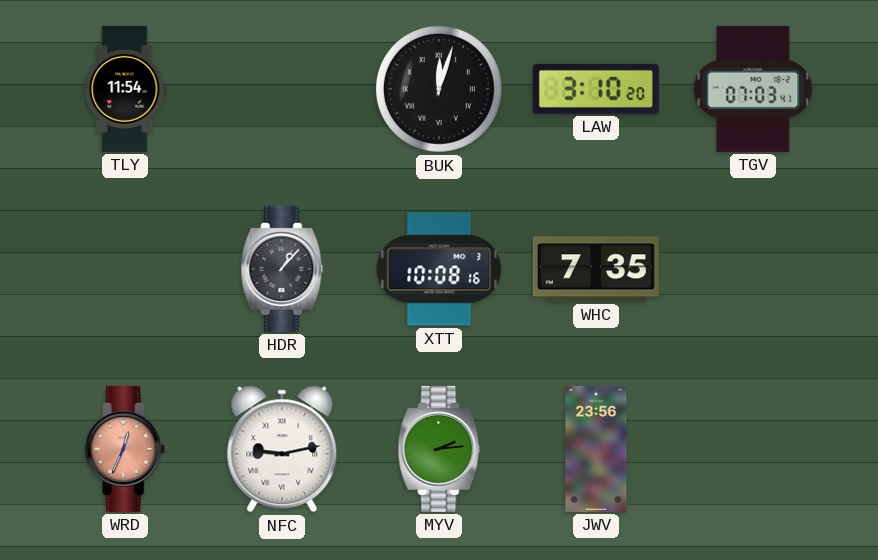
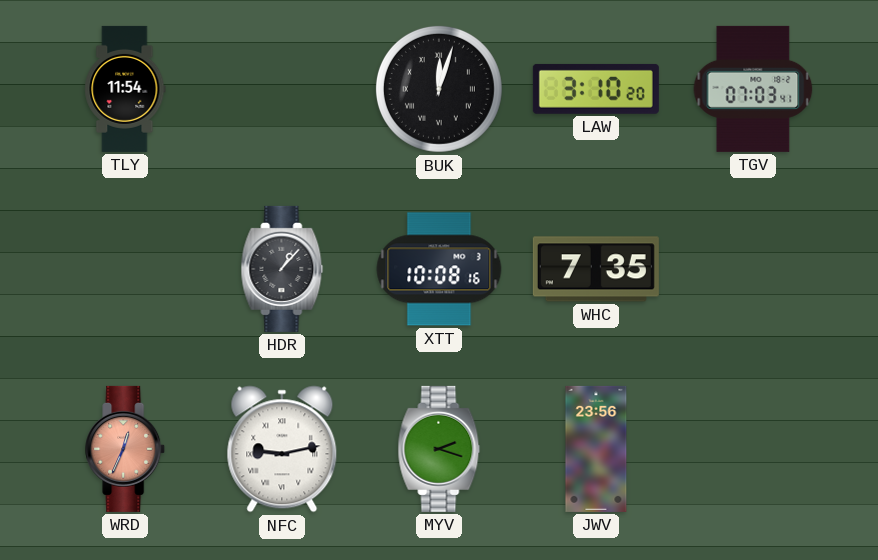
MYV: 2:14 -> 2:18 (439, 449)
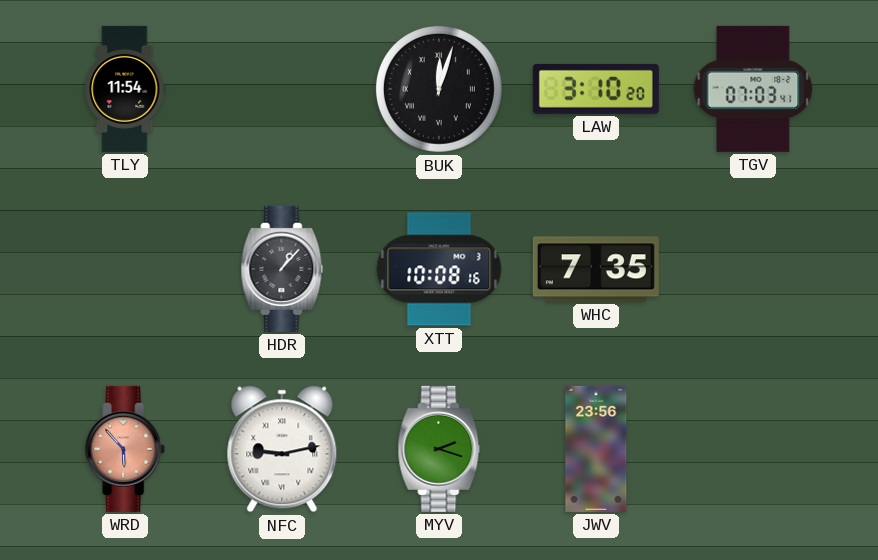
WRD: 12:34 -> 5:53 (126, 449)
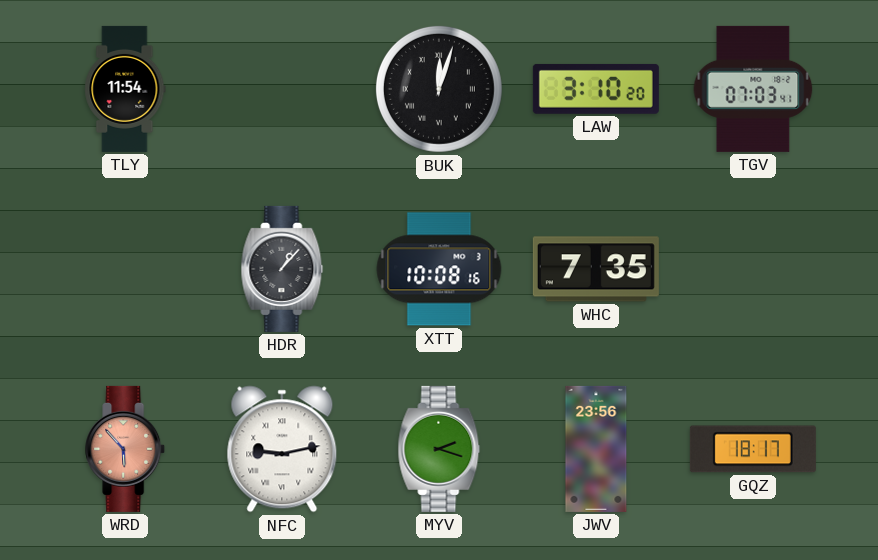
GQZ: none -> 18:17 (753, 449)
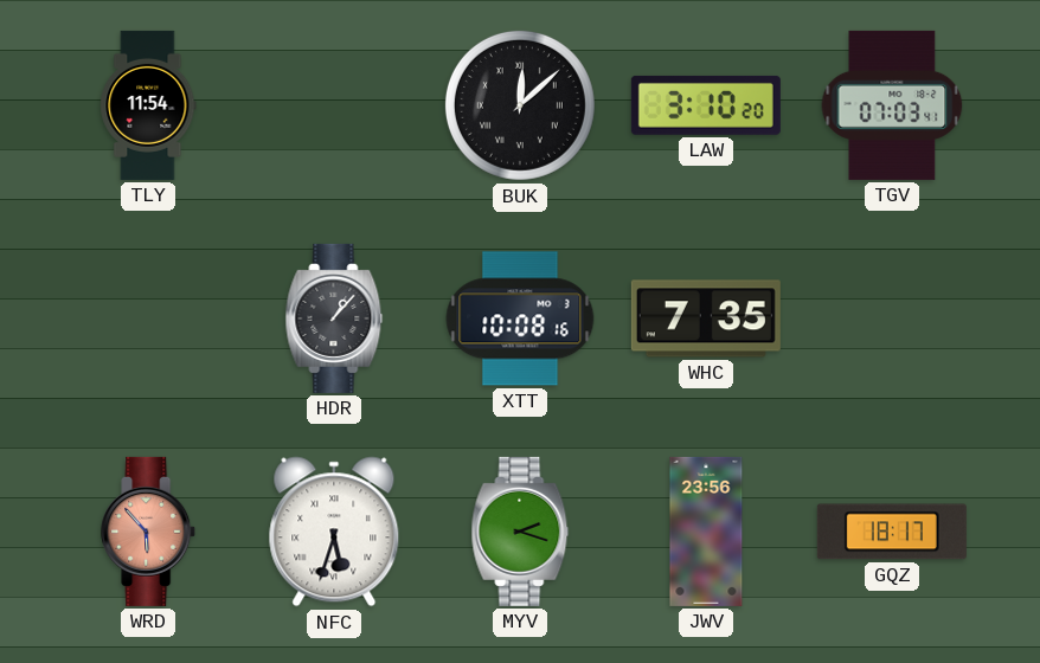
BUK: 12:03 -> 12:08 (520, 105)
NFC: 9:13 -> 5:33 (334, 532)
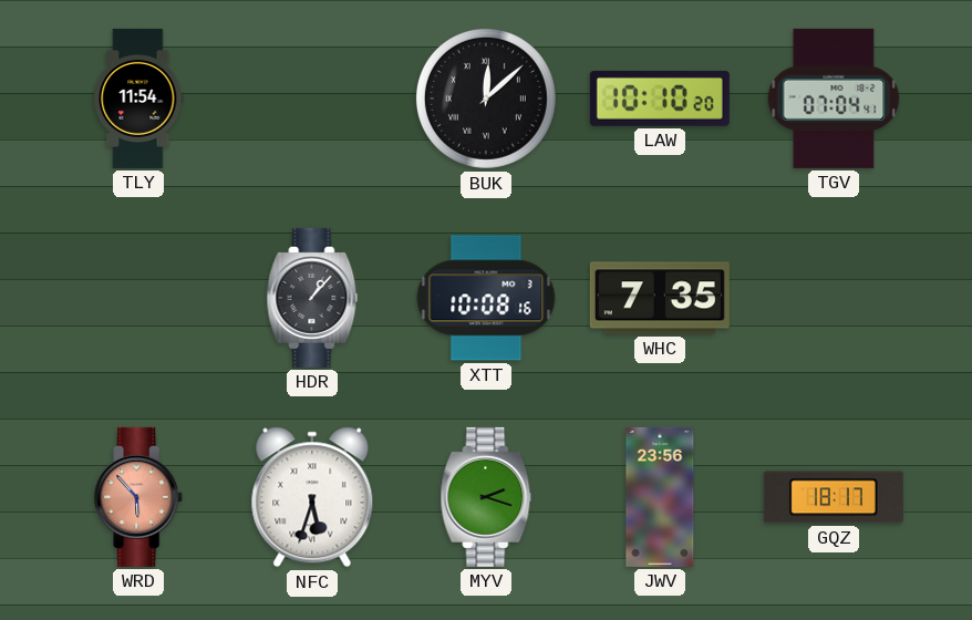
LAW: 3:10 -> 10:10 (660, 99)
TGV: 07:03 -> 07:04 (834, 99)
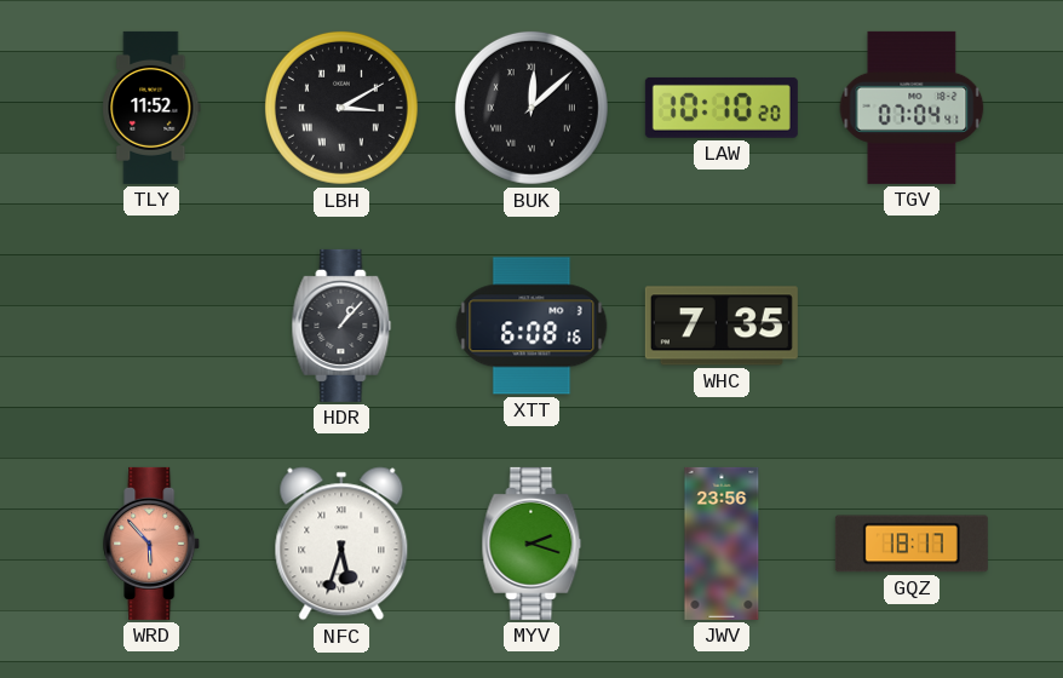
TLY: 11:54 -> 11:52 (151, 108)
LBH: none -> 3:10 (341, 108)
XTT: 10:08 -> 6:08 (531, 326)
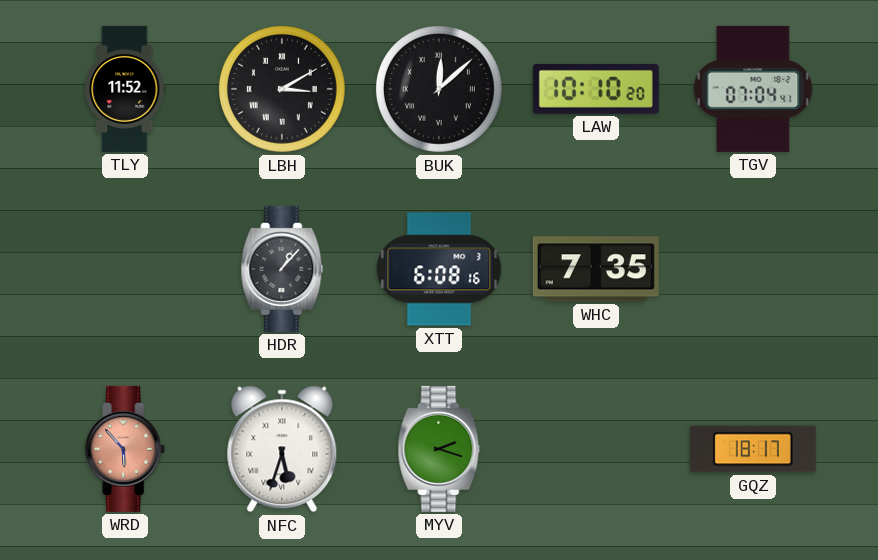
JWV: 23:56 -> none (722, 544)
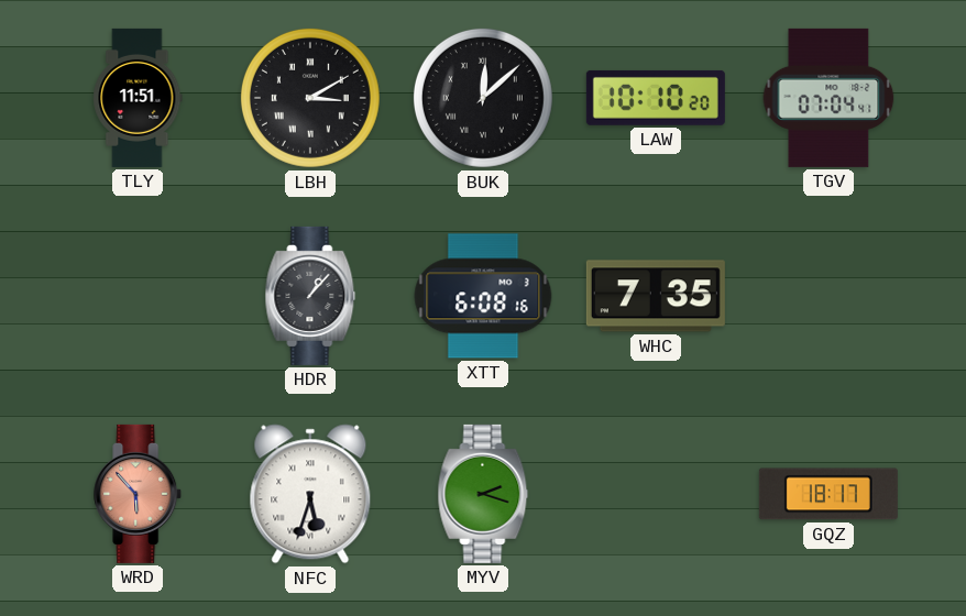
TLY: 11:52 -> 11:51 (138, 98)
